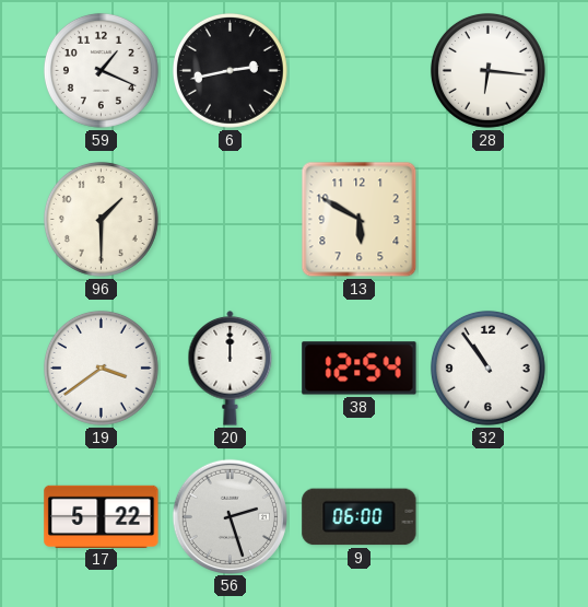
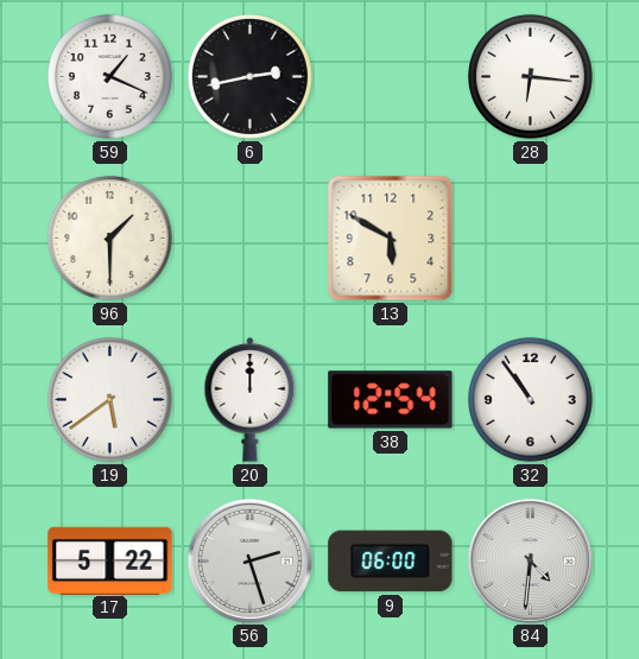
19: 3:39 -> 5:39 (109, 399)
84: none -> 4:31 (530, 560)
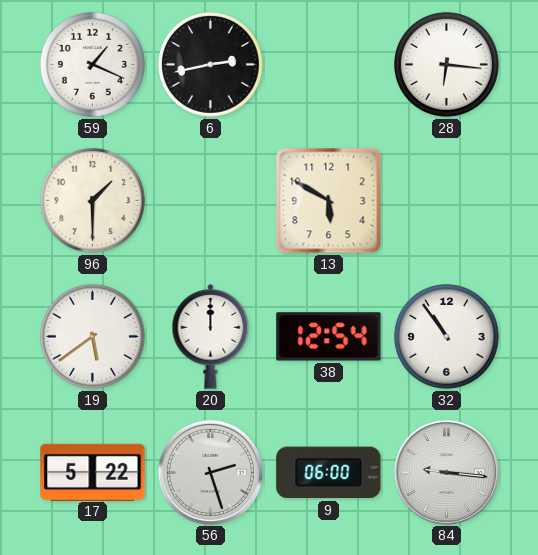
84: 4:31 -> 9:16 (446, 472)
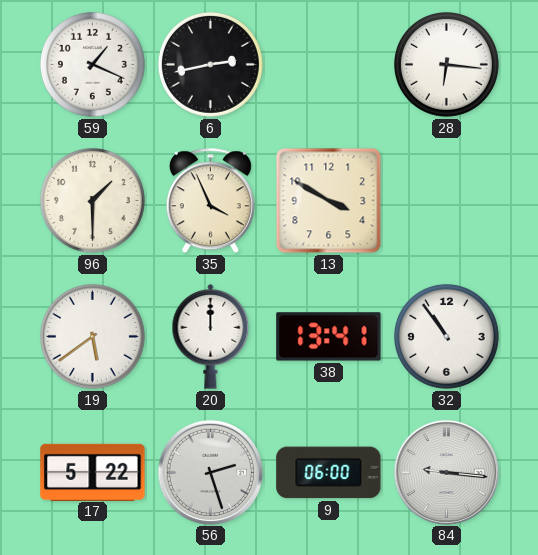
35: none -> 3:56 (210, 201)
13: 5:50 -> 3:50 (329, 201)
38: 12:54 -> 13:41 (329, 337)
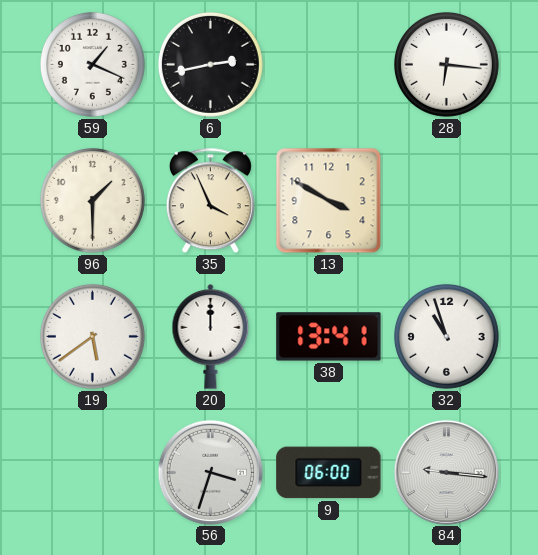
32: 10:54 -> 10:57 (446, 336)
17: 5:22 -> none (93, 472)
56: 2:27 -> 3:33 (210, 472)
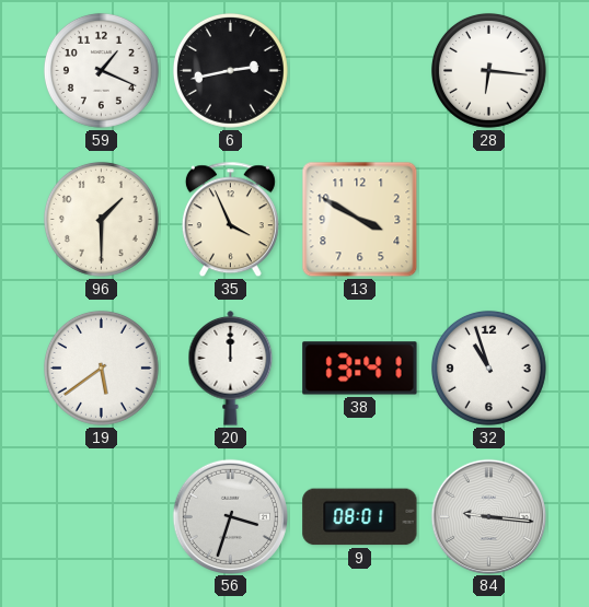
9: 06:00 -> 08:01 (360, 517)
